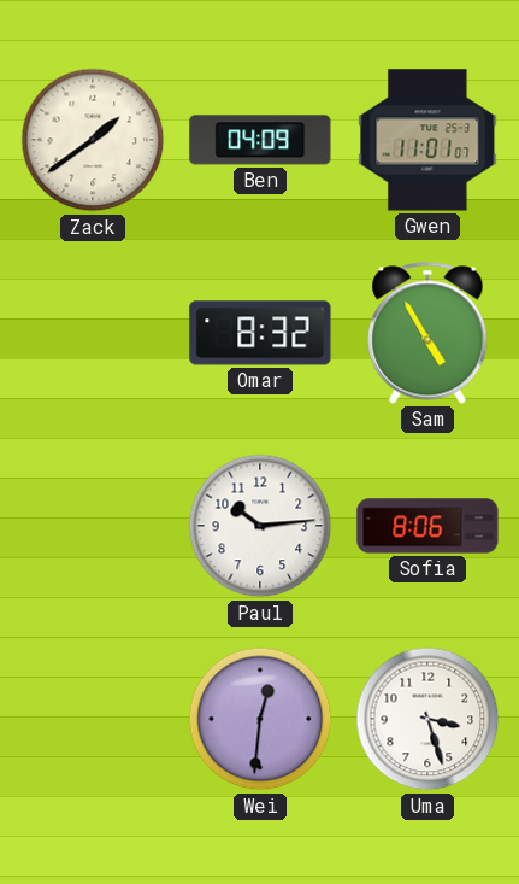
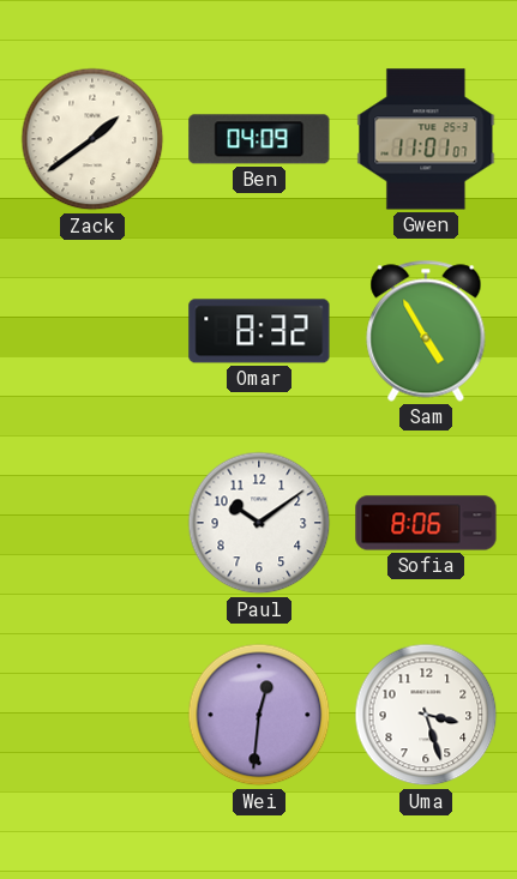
Paul: 10:14 -> 10:09 (259, 523)
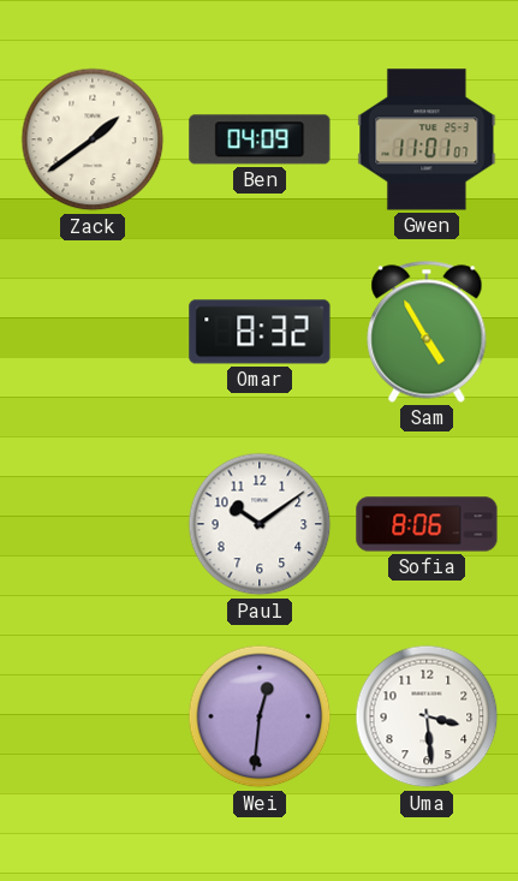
Uma: 3:27 -> 3:29 (427, 716)
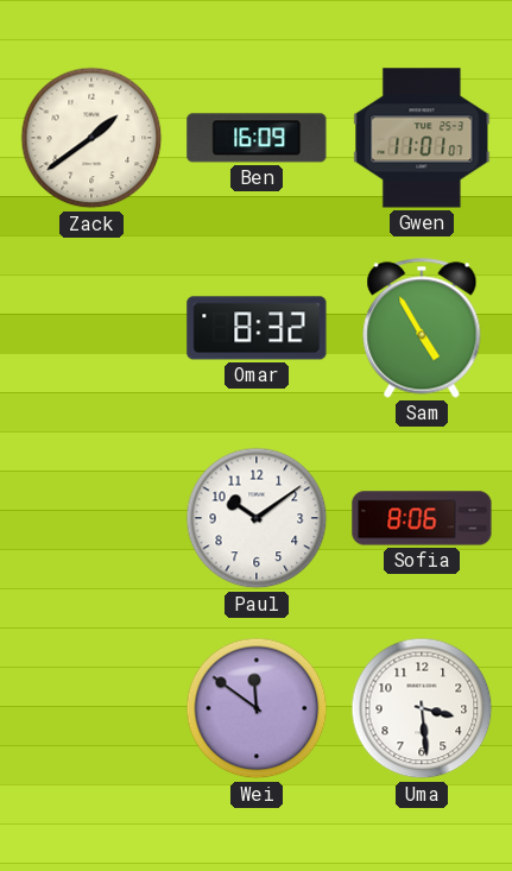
Ben: 04:09 -> 16:09 (257, 138)
Wei: 12:31 -> 11:51 (257, 708)
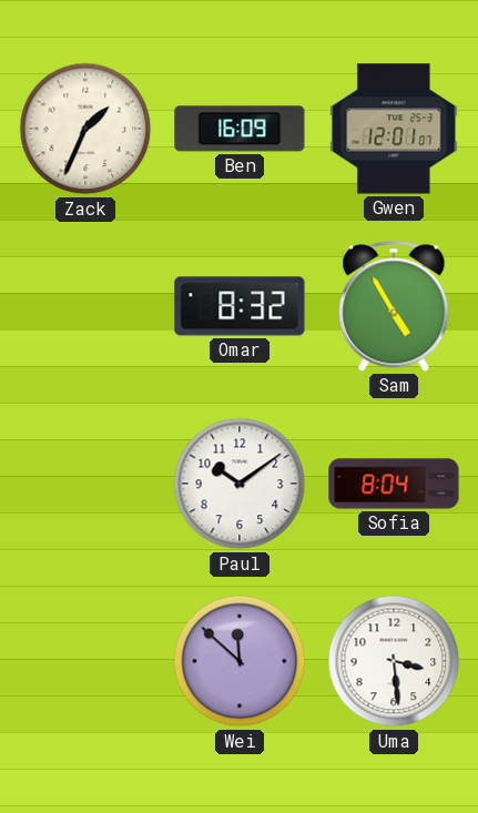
Zack: 1:39 -> 1:34 (85, 129)
Gwen: 11:01 -> 12:01 (394, 129)
Sofia: 8:06 -> 8:04 (394, 484)
Wei: 11:51 -> 11:52 (240, 661)
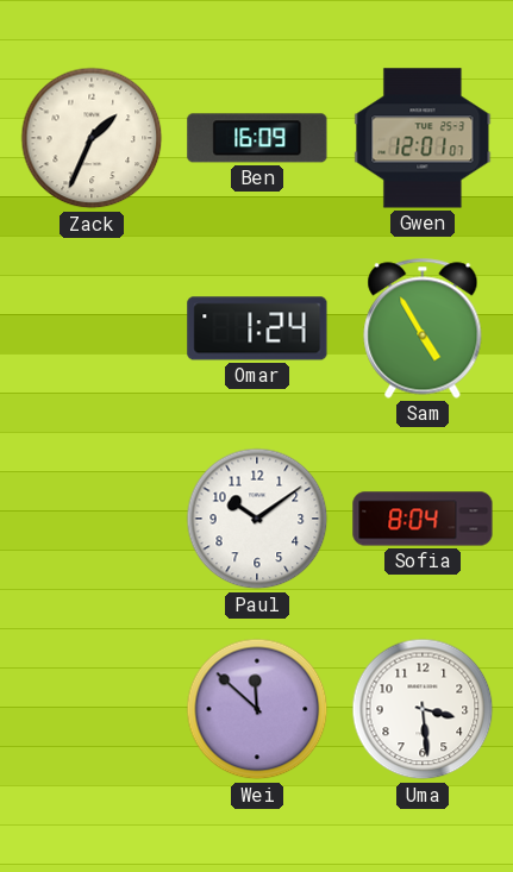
Omar: 8:32 -> 1:24 (257, 328)
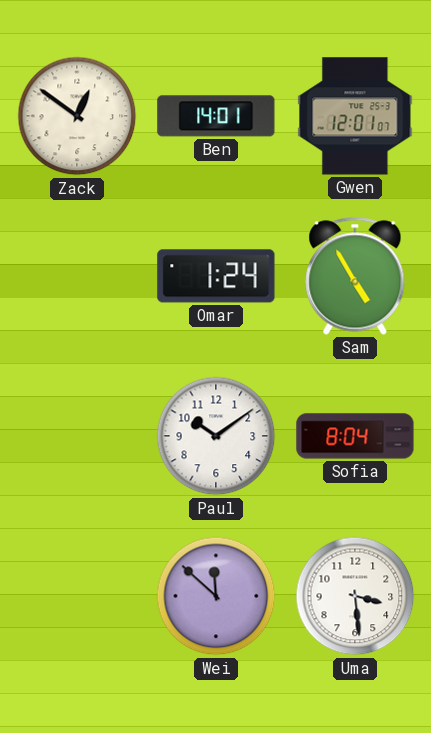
Zack: 1:34 -> 12:51 (77, 116)
Ben: 16:09 -> 14:01 (216, 116)
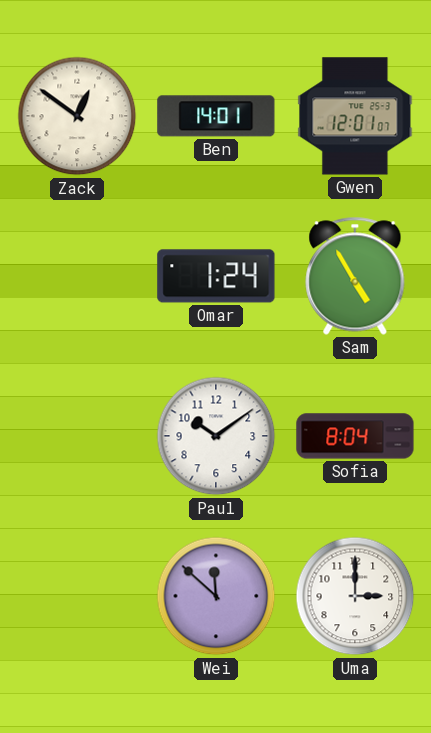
Uma: 3:29 -> 3:00 (355, 596)
